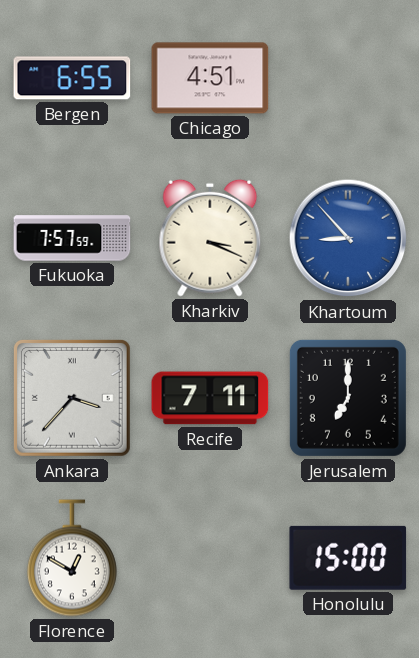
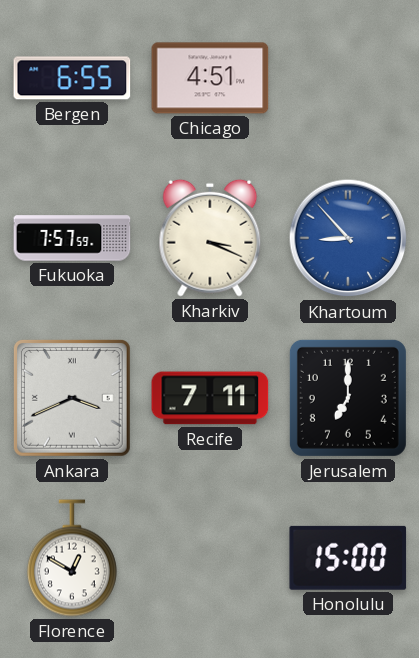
Ankara: 3:37 -> 3:41 (72, 398)
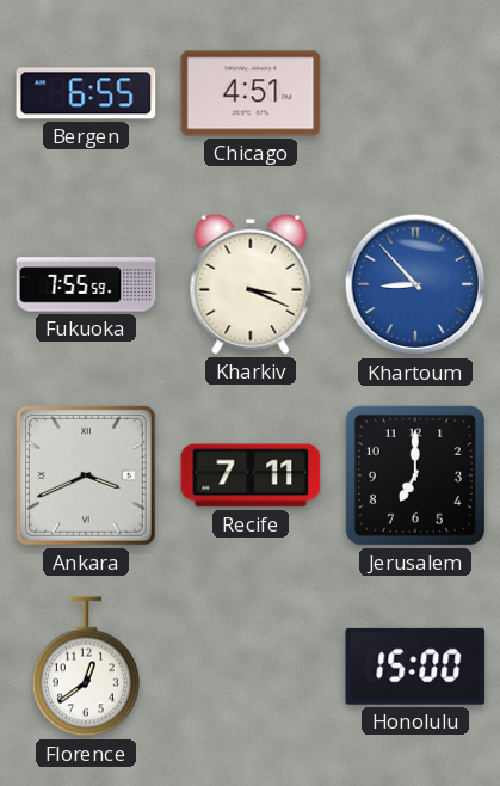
Fukuoka: 7:57 -> 7:55 (86, 284)
Florence: 12:50 -> 12:39 (86, 667)
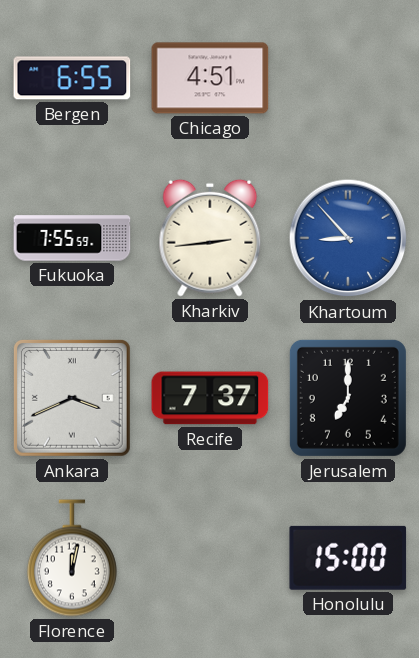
Kharkiv: 3:19 -> 2:44 (210, 238)
Recife: 7:11 -> 7:37 (210, 398)
Florence: 12:39 -> 12:02 (72, 558)
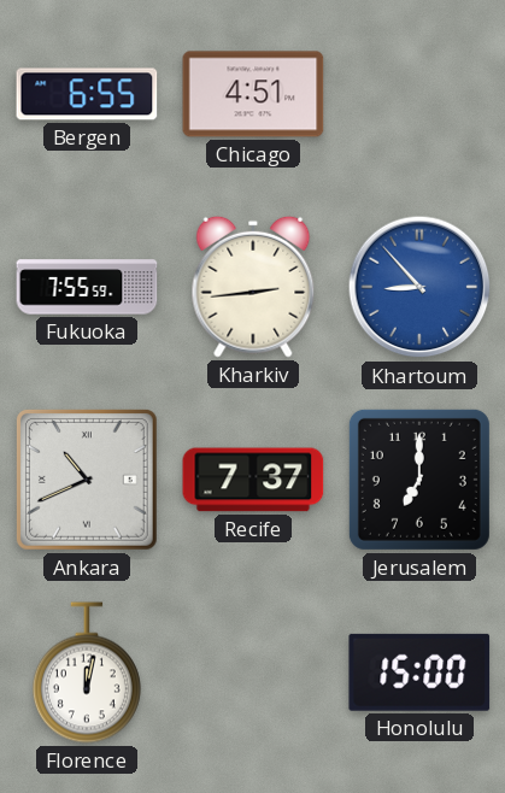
Ankara: 3:41 -> 10:41 (87, 480)
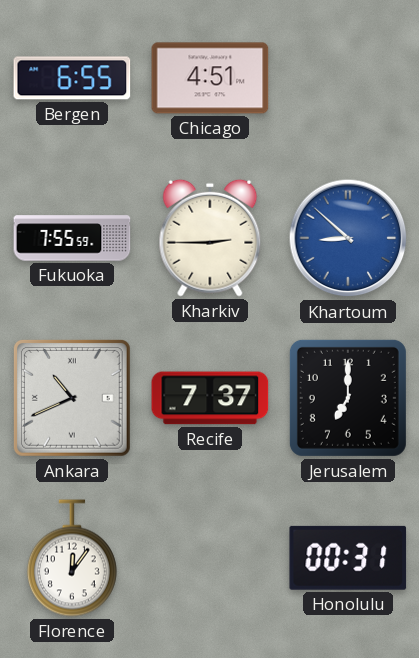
Kharkiv: 2:44 -> 2:45 (210, 238)
Khartoum: 8:53 -> 8:52 (348, 238)
Florence: 12:02 -> 12:06 (72, 558)
Honolulu: 15:00 -> 00:31 (348, 558)
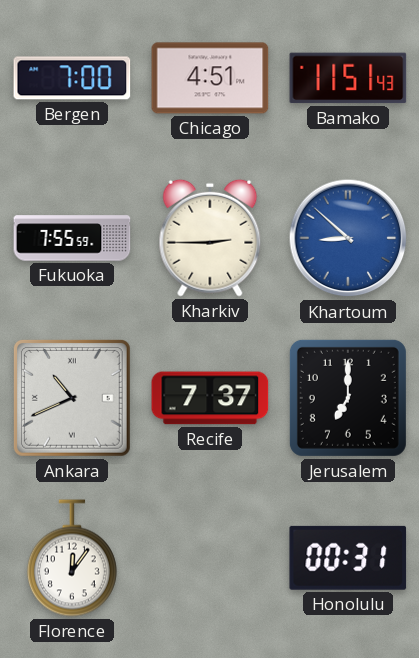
Bergen: 6:55 -> 7:00 (72, 78)
Bamako: none -> 11:51 (348, 78)
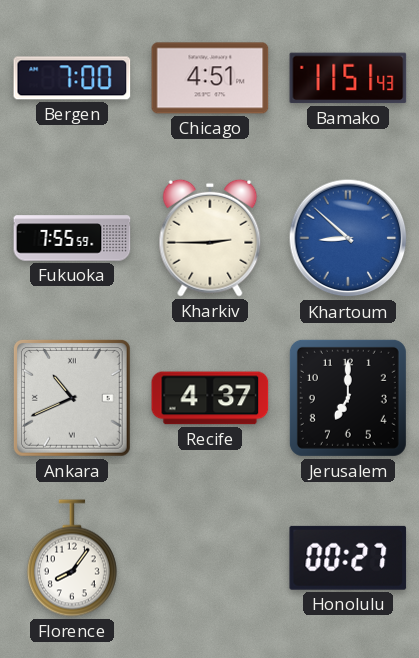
Recife: 7:37 -> 4:37 (210, 398)
Florence: 12:06 -> 8:06 (72, 558)
Honolulu: 00:31 -> 00:27 (348, 558)
